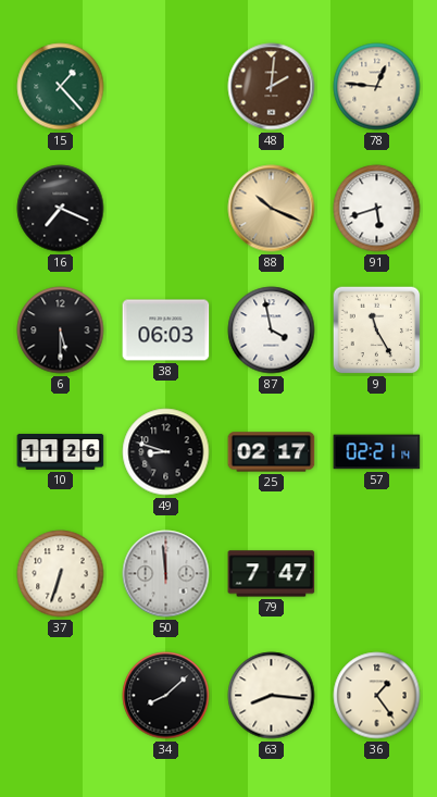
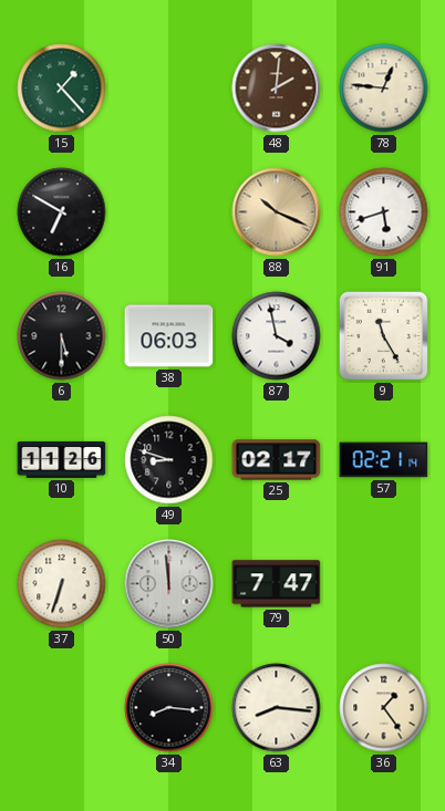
16: 7:19 -> 6:50 (62, 212)
34: 8:08 -> 8:16 (169, 708)
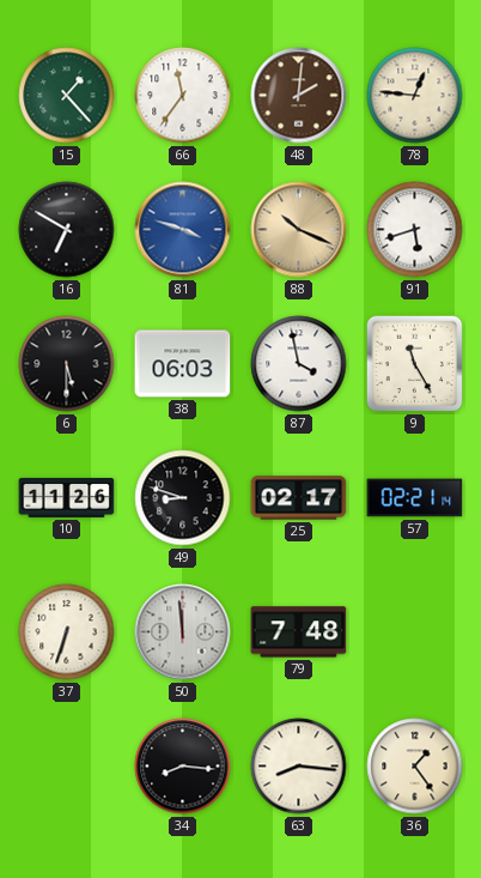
66: none -> 11:36 (183, 96)
81: none -> 3:48 (183, 230)
79: 7:47 -> 7:48 (299, 632)
